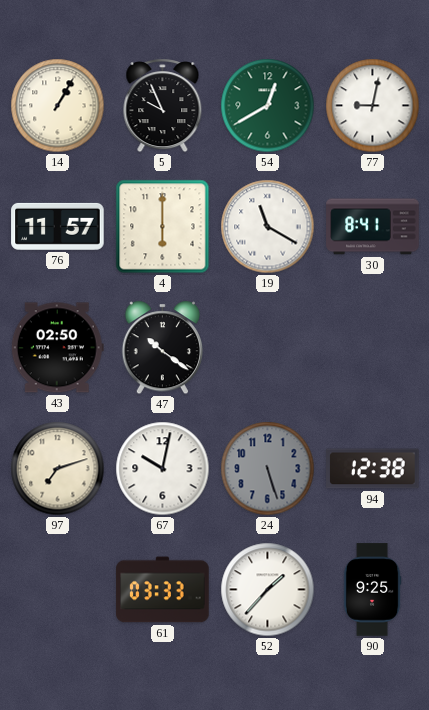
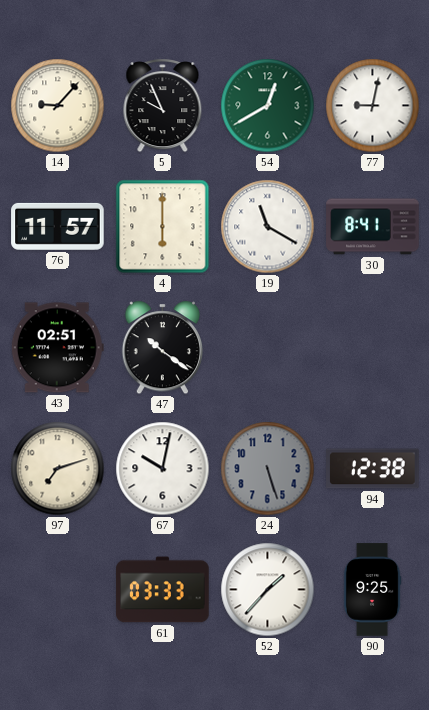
14: 1:05 -> 9:07 (58, 106)
43: 02:50 -> 02:51 (57, 348)
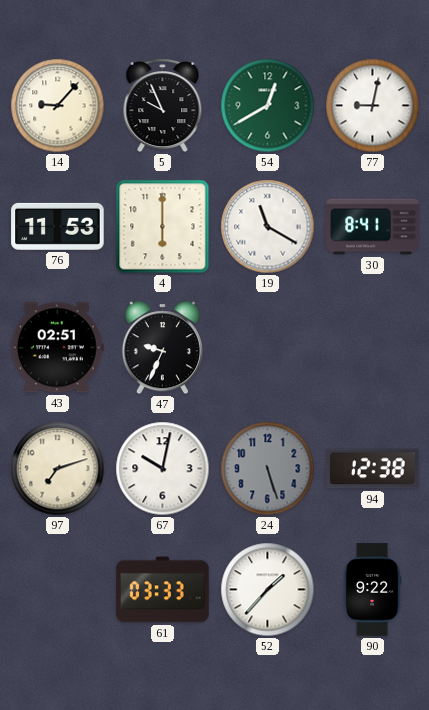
76: 11:57 -> 11:53 (58, 226)
47: 10:21 -> 9:34 (162, 348)
90: 9:25 -> 9:22 (372, 590)
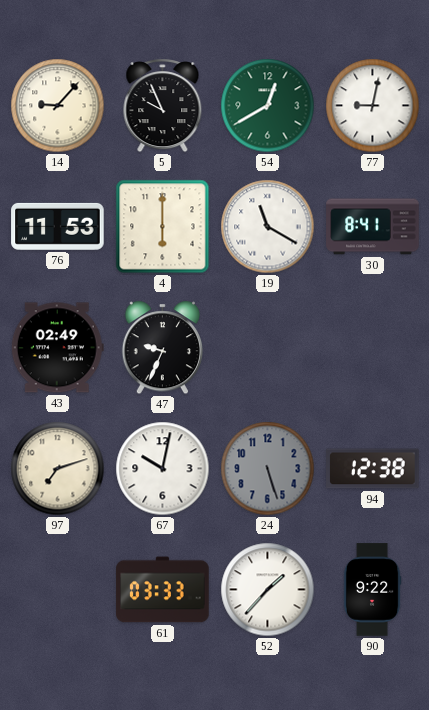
43: 02:51 -> 02:49 (57, 348)
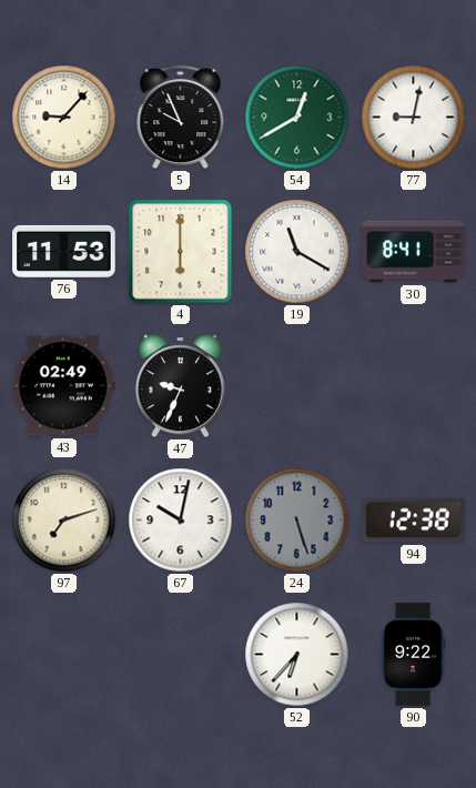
61: 03:33 -> none (163, 590)
52: 1:37 -> 6:37 (297, 655)
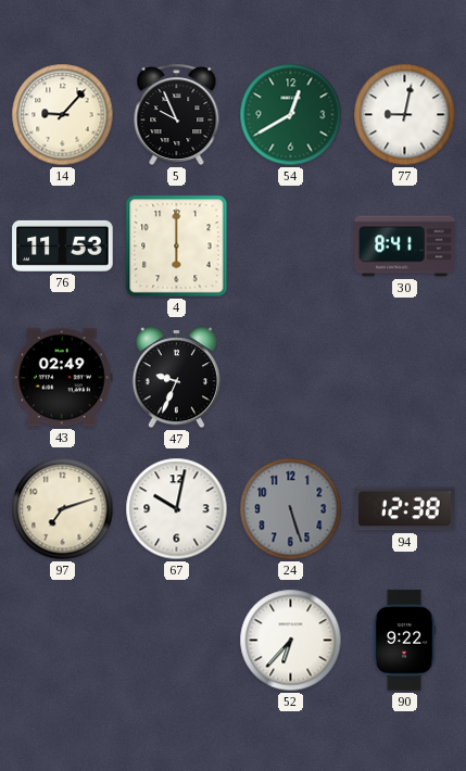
19: 11:20 -> none (297, 252)
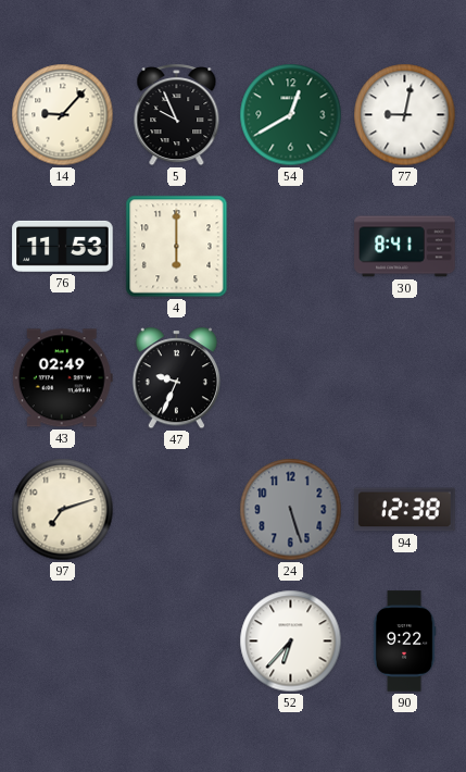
67: 10:02 -> none (177, 509)
